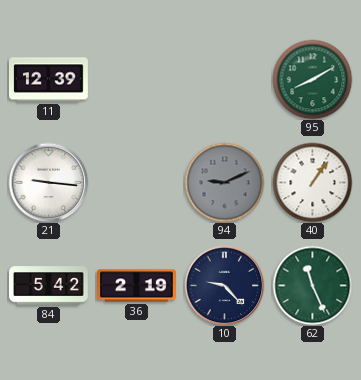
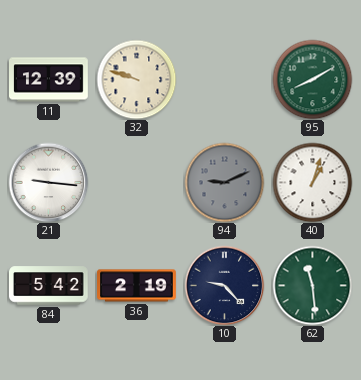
32: none -> 9:48 (136, 79)
40: 1:06 -> 1:03 (312, 182)
62: 11:26 -> 11:29 (312, 285)
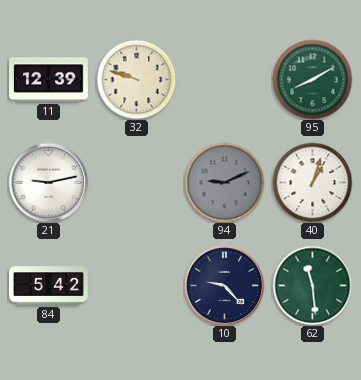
21: 9:16 -> 9:13 (48, 182)
36: 2:19 -> none (137, 286)
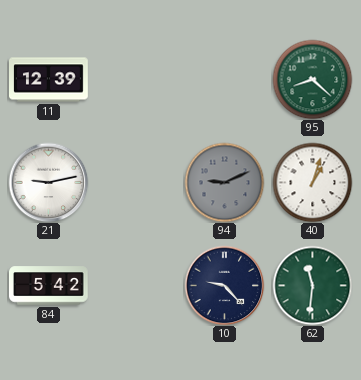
32: 9:48 -> none (136, 79)
95: 8:10 -> 8:22 (312, 79)
62: 11:29 -> 11:31 (312, 285)
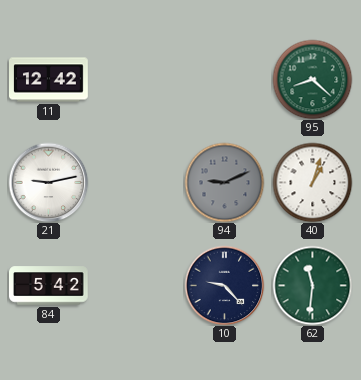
11: 12:39 -> 12:42 (49, 80)
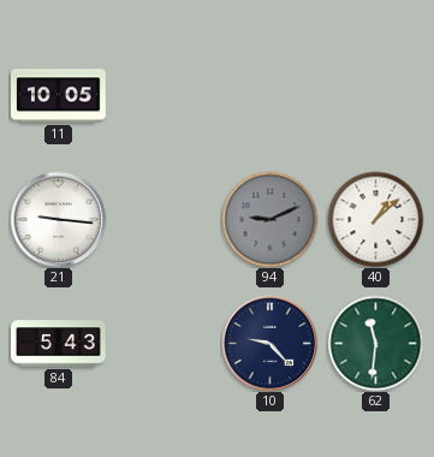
11: 12:42 -> 10:05 (59, 96)
95: 8:22 -> none (312, 79)
21: 9:13 -> 9:16 (58, 219)
40: 1:03 -> 1:08 (375, 219)
84: 5:42 -> 5:43 (59, 344)
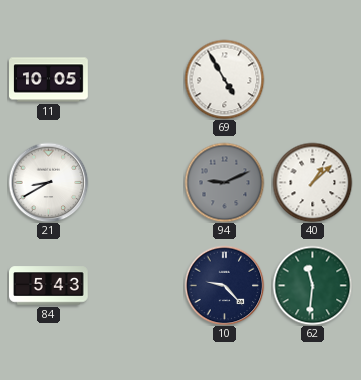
69: none -> 4:55 (224, 79)
21: 9:16 -> 8:40 (48, 182)
